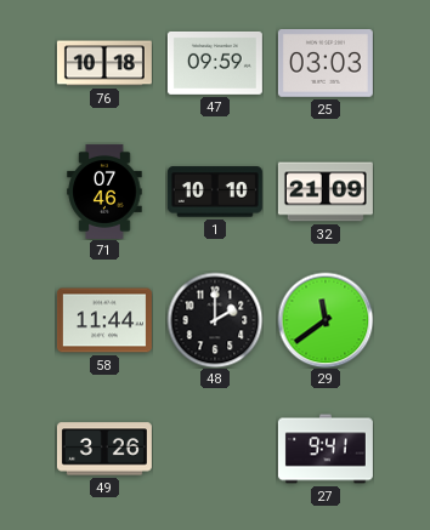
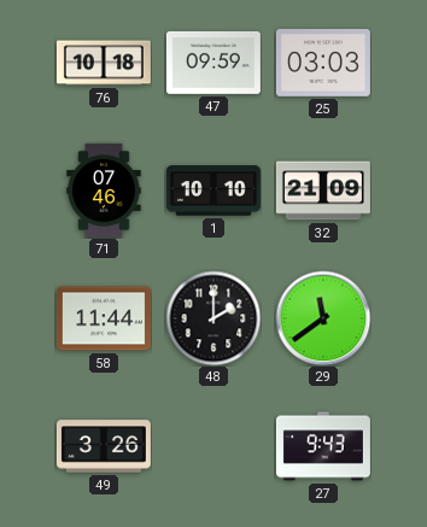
27: 9:41 -> 9:43 (323, 446)
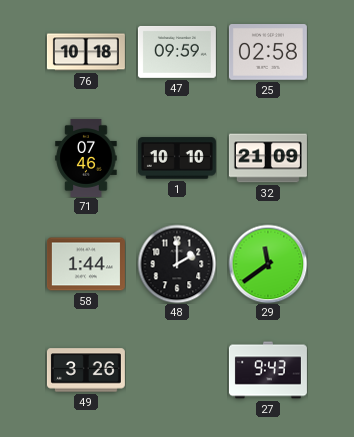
25: 03:03 -> 02:58 (268, 52)
58: 11:44 -> 1:44 (86, 264)
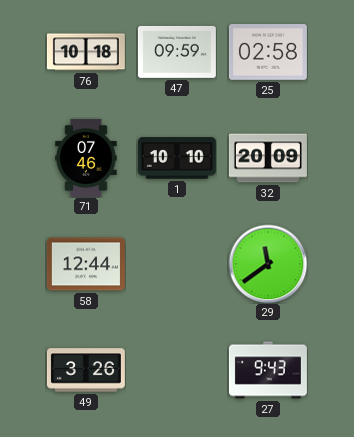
32: 21:09 -> 20:09 (268, 158)
58: 1:44 -> 12:44 (86, 264)
48: 2:00 -> none (177, 264)
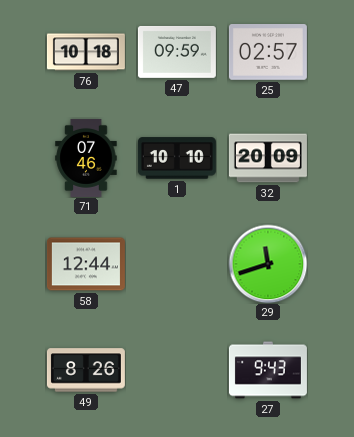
25: 02:58 -> 02:57 (268, 52)
29: 11:39 -> 11:42 (268, 264)
49: 3:26 -> 8:26 (86, 370)
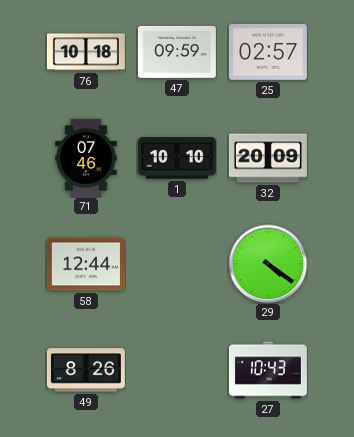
29: 11:42 -> 4:21 (268, 264)
27: 9:43 -> 10:43 (268, 370)
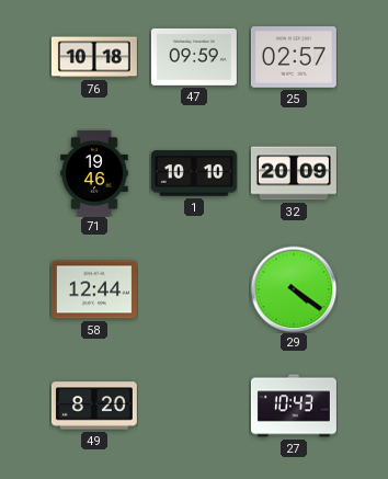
71: 07:46 -> 19:46 (94, 173)
49: 8:26 -> 8:20 (94, 406)
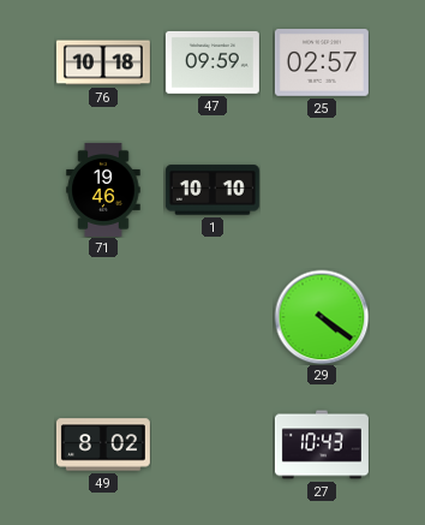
32: 20:09 -> none (294, 173)
58: 12:44 -> none (94, 289)
49: 8:20 -> 8:02 (103, 445)
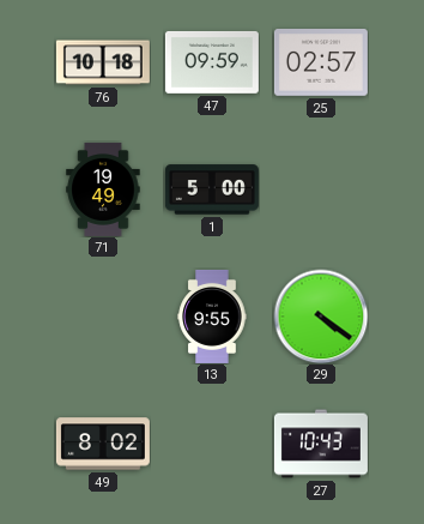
71: 19:46 -> 19:49 (103, 189)
1: 10:10 -> 5:00 (212, 189)
13: none -> 9:55 (212, 317)
